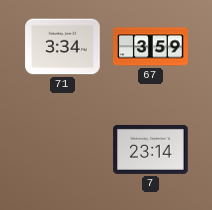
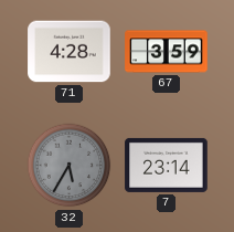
71: 3:34 -> 4:28 (70, 52)
32: none -> 5:35 (70, 166)
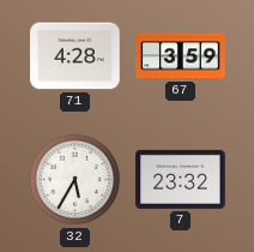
32 dial: grey -> white (75, 180)
7: 23:14 -> 23:32 (181, 179)
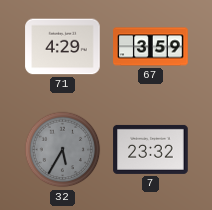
71: 4:28 -> 4:29 (63, 47)
32 dial: white -> grey (63, 150)
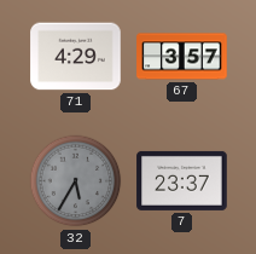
67: 3:59 -> 3:57 (182, 57)
7: 23:32 -> 23:37 (182, 180)
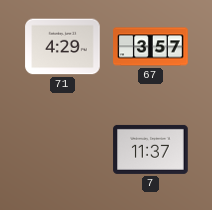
32: 5:35 -> none (76, 181)
7: 23:37 -> 11:37 (151, 149)
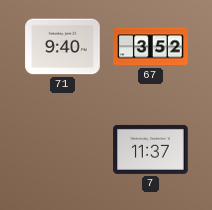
71: 4:29 -> 9:40 (63, 47)
67: 3:57 -> 3:52 (151, 47)
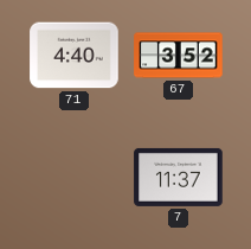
71: 9:40 -> 4:40 (75, 56)
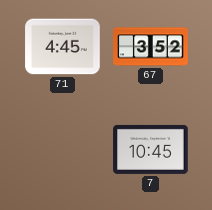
71: 4:40 -> 4:45 (63, 47)
7: 11:37 -> 10:45 (151, 149)
